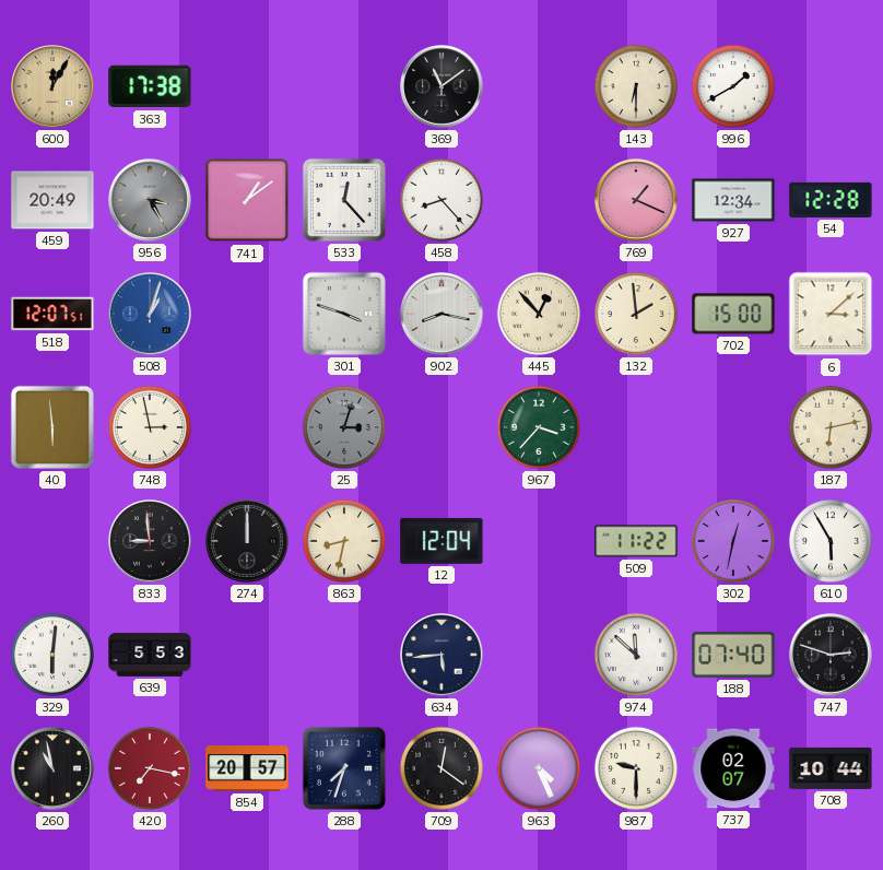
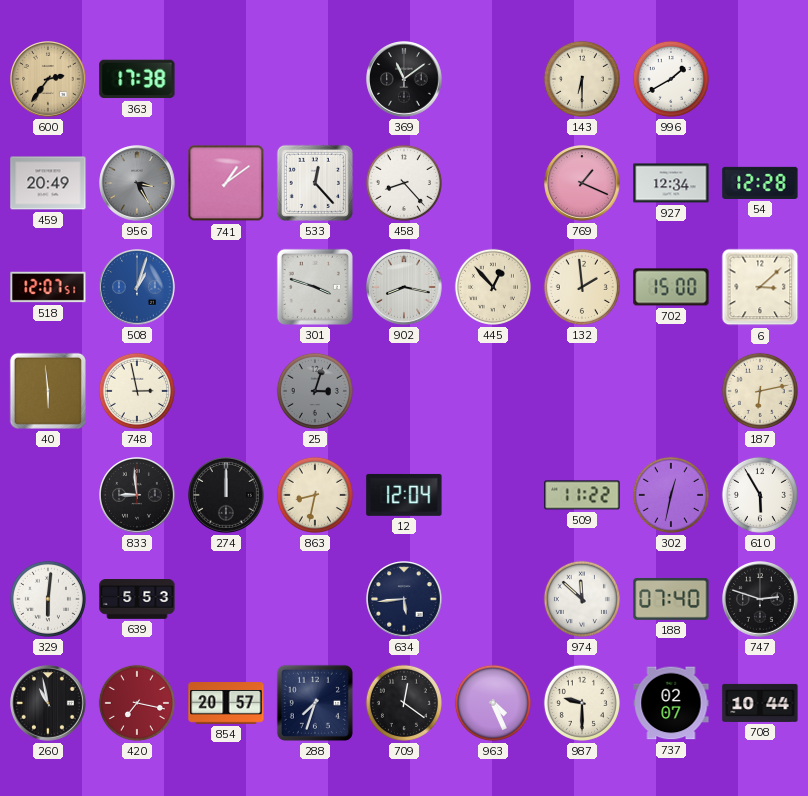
600: 12:05 -> 2:36 (48, 79)
967: 3:37 -> none (539, 427)
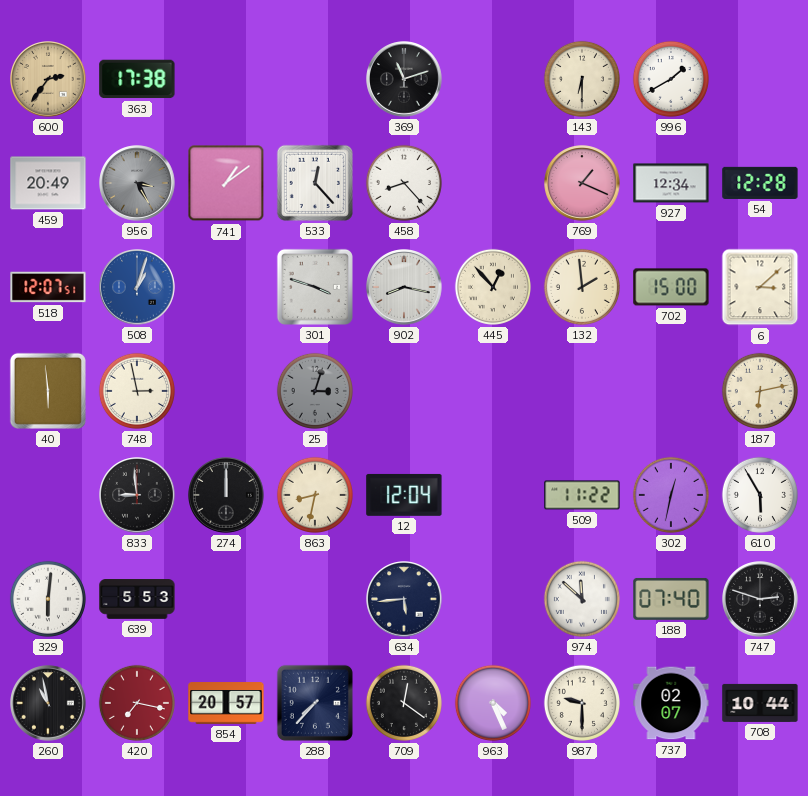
369: 11:09 -> 11:12 (404, 79)
288: 7:33 -> 7:37 (315, 703)
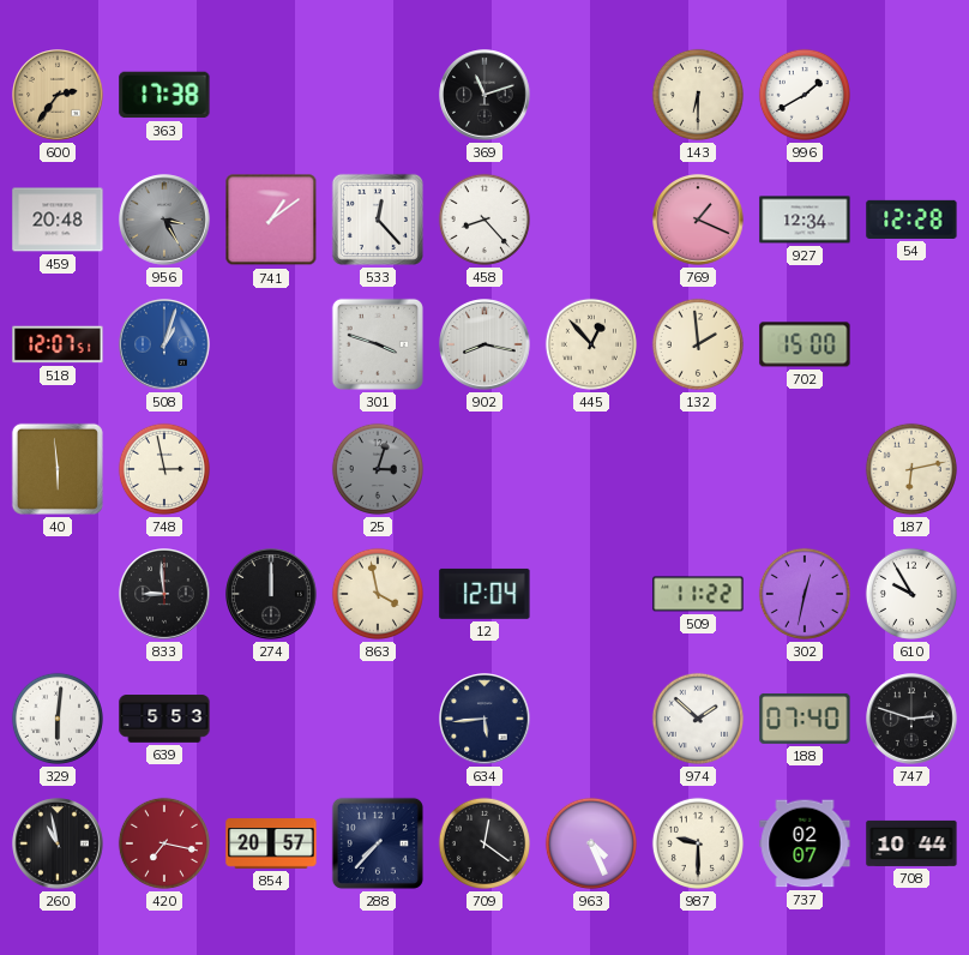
459: 20:49 -> 20:48 (58, 220)
6: 3:08 -> none (760, 287)
863: 8:32 -> 3:58 (378, 594)
610: 5:55 -> 9:55 (911, 594)
974: 11:52 -> 1:52 (698, 719)
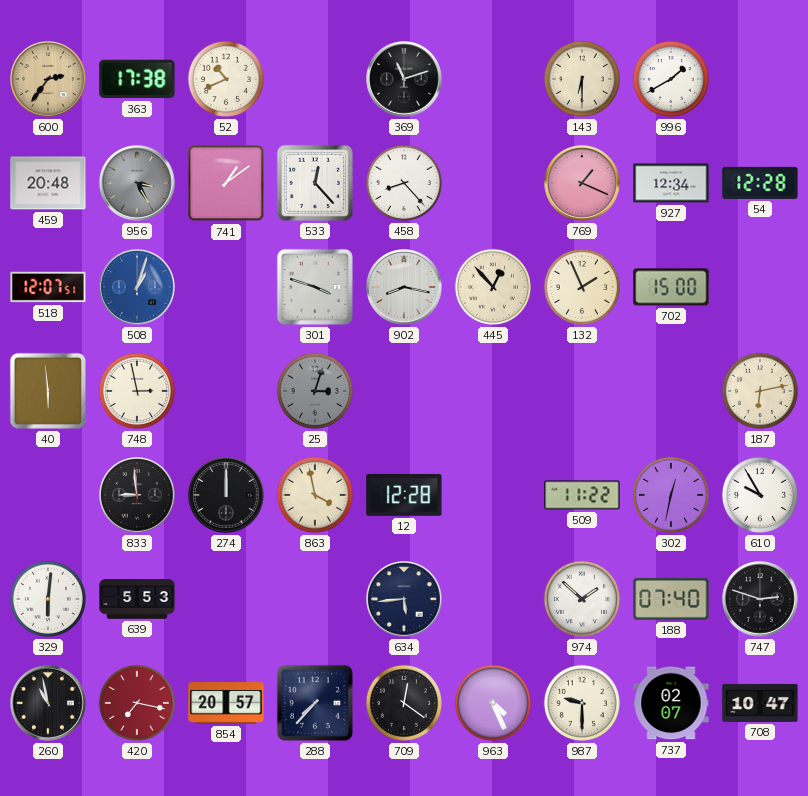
52: none -> 10:41 (226, 79)
132: 1:59 -> 1:56 (582, 287)
12: 12:04 -> 12:28 (404, 495)
708: 10:44 -> 10:47 (760, 703)
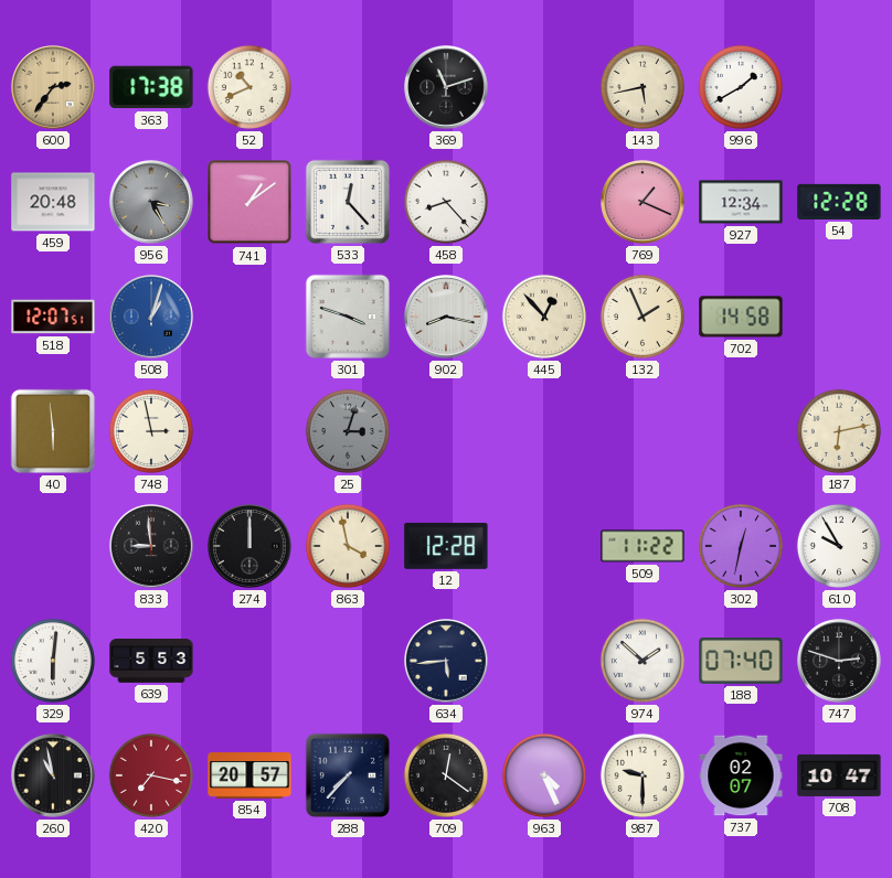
143: 6:30 -> 5:43 (643, 87)
702: 15:00 -> 14:58 (741, 317)
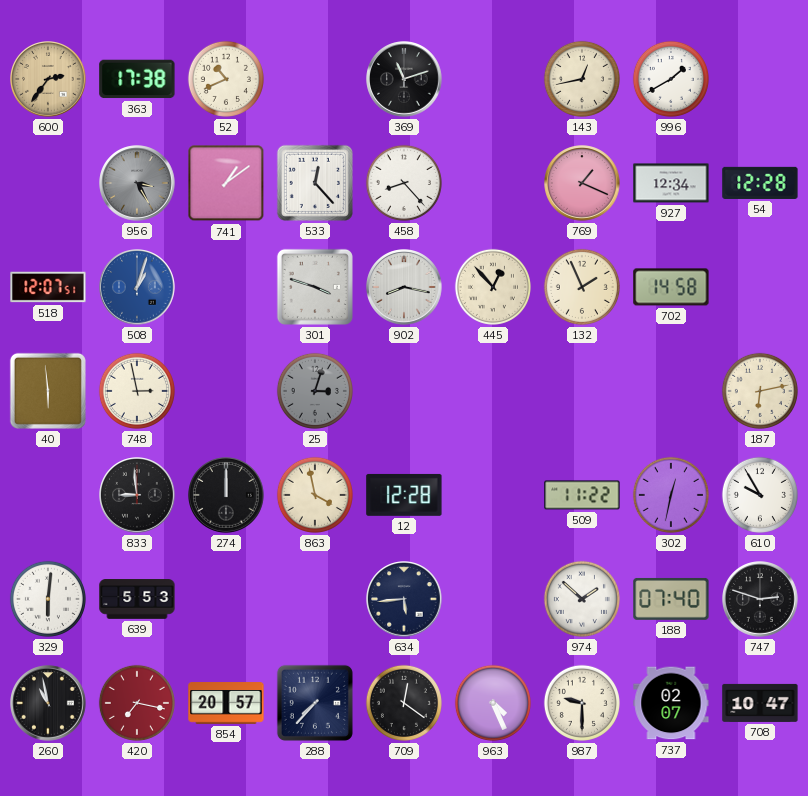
143: 5:43 -> 12:43 (582, 79)
459: 20:48 -> none (53, 202)
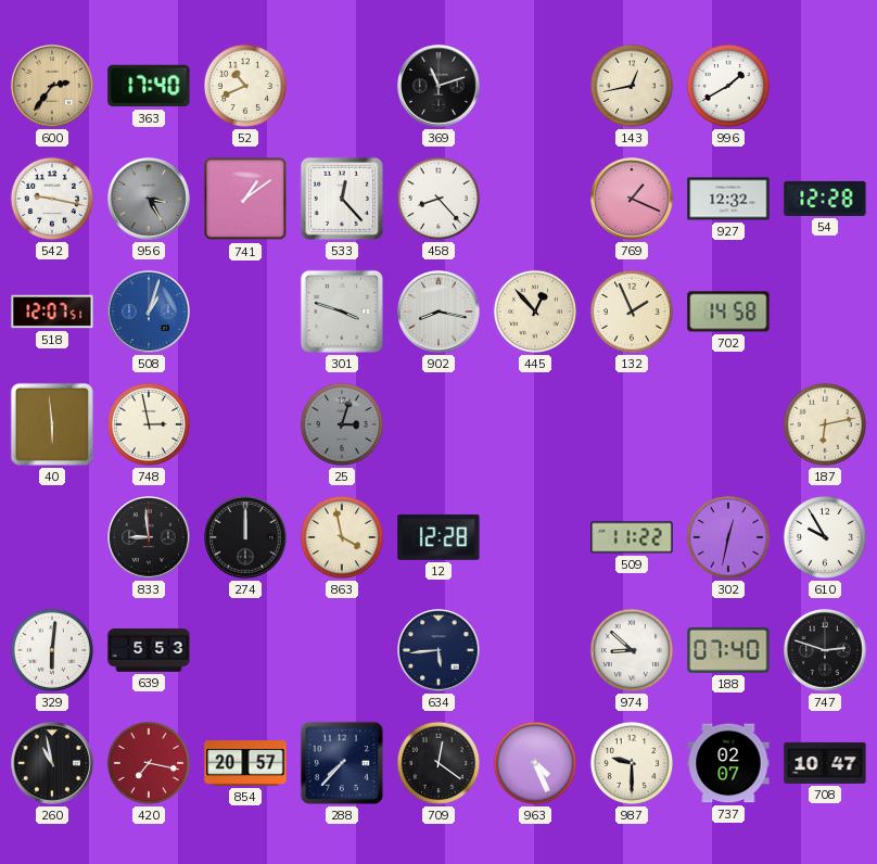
363: 17:38 -> 17:40 (149, 86)
542: none -> 9:17 (52, 199)
927: 12:34 -> 12:32 (728, 199)
974: 1:52 -> 8:52 (632, 650)
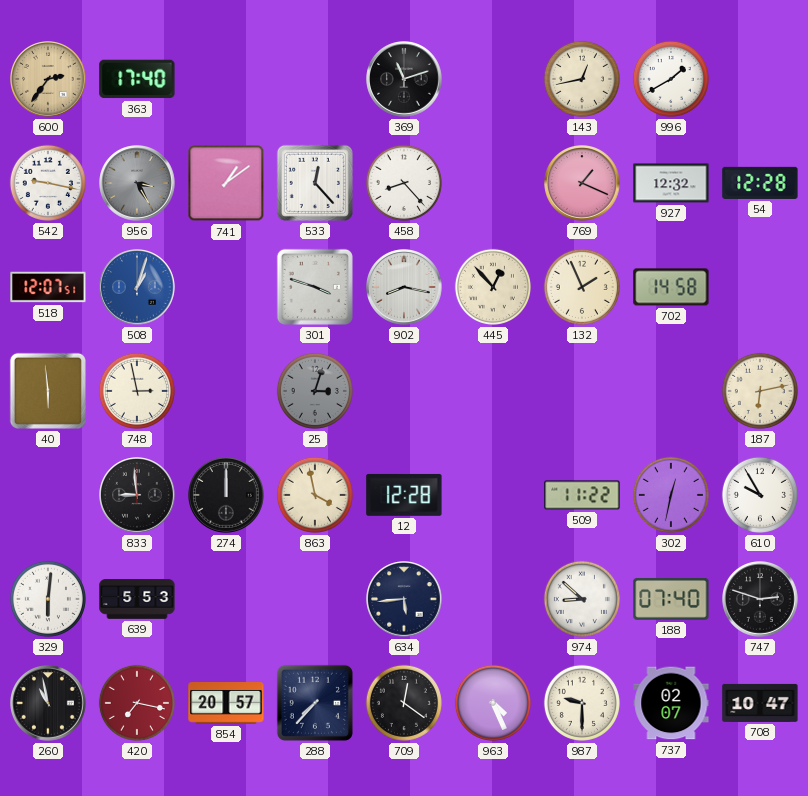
52: 10:41 -> none (245, 86)
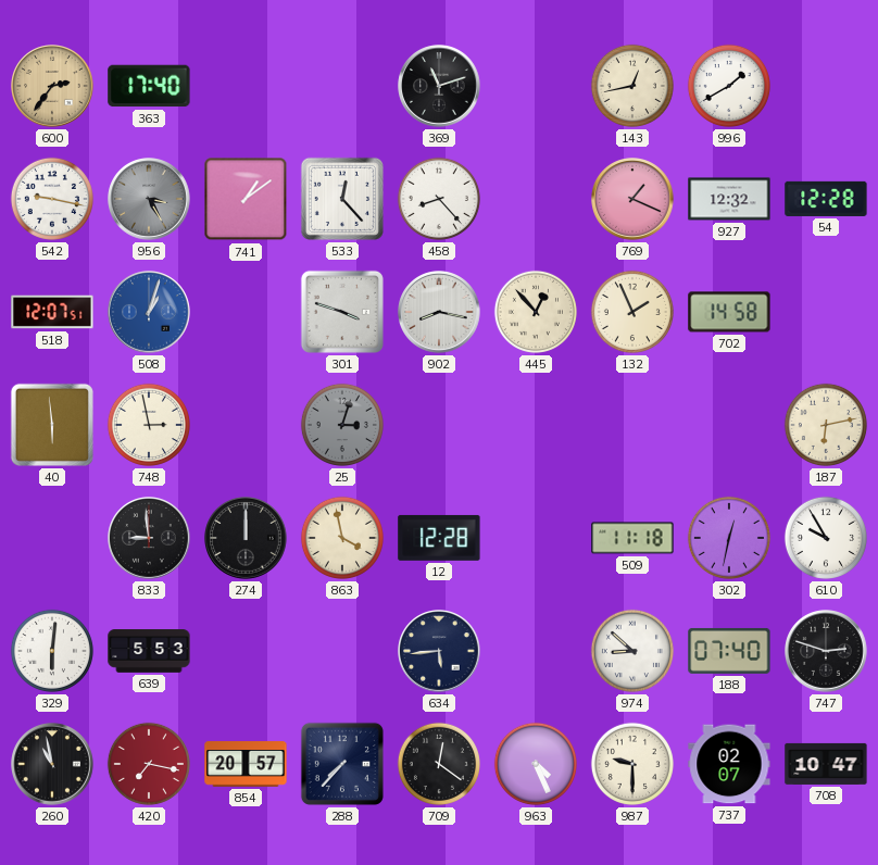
509: 11:22 -> 11:18 (632, 538)
